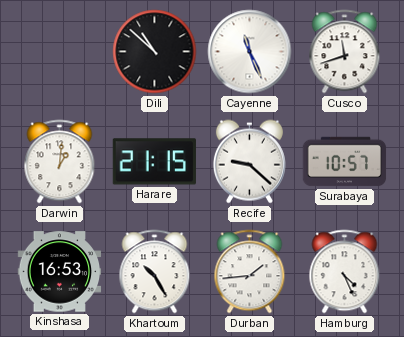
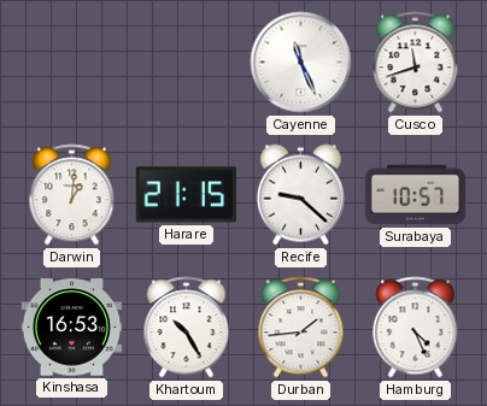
Dili: 10:52 -> none (155, 52)
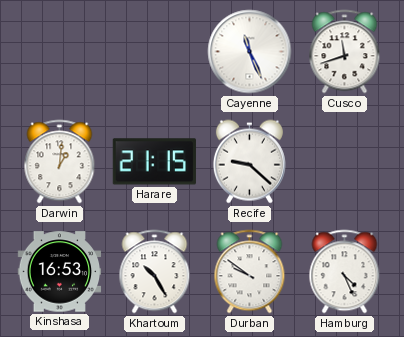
Surabaya: 10:57 -> none (416, 195)
Durban: 1:44 -> 9:51 (250, 272)
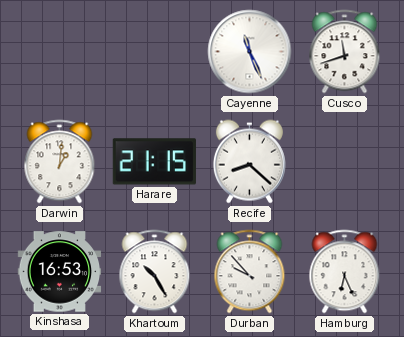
Recife: 9:22 -> 8:22 (249, 162)
Durban: 9:51 -> 9:53 (250, 272)
Hamburg: 4:26 -> 6:26 (345, 272)
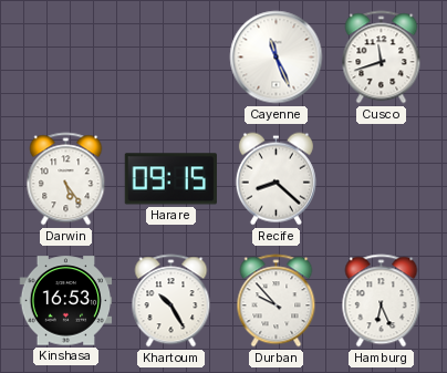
Darwin: 1:01 -> 5:24 (66, 179)
Harare: 21:15 -> 09:15 (170, 179)
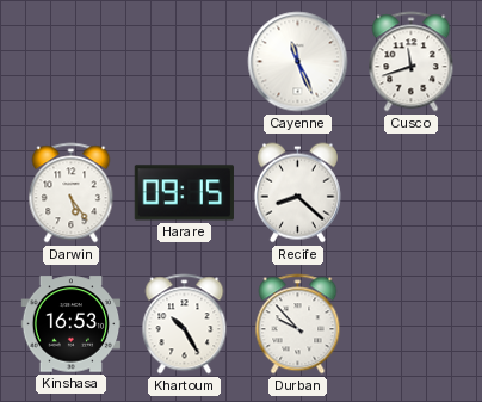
Hamburg: 6:26 -> none (382, 301)
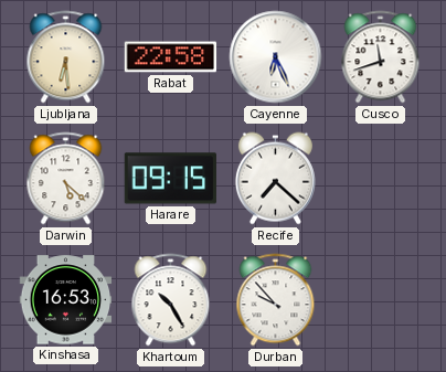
Ljubljana: none -> 6:29 (66, 57)
Rabat: none -> 22:58 (171, 57)
Cayenne: 11:26 -> 6:26 (276, 57)
Darwin: 5:24 -> 5:22 (66, 179)
Recife: 8:22 -> 7:22 (275, 179)
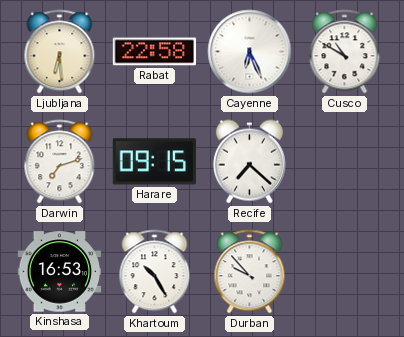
Cusco: 11:42 -> 10:50 (345, 52)
Darwin: 5:22 -> 7:12 (60, 162)
